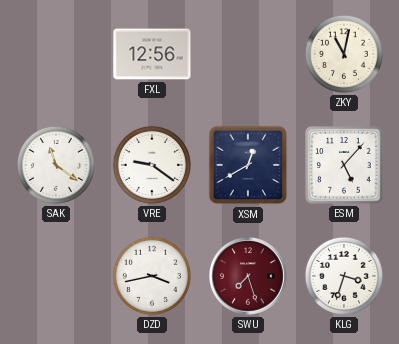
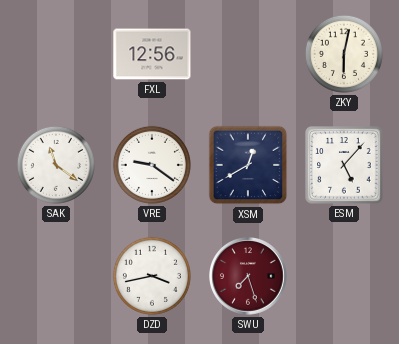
ZKY: 11:02 -> 6:02 (344, 54)
KLG: 3:33 -> none (344, 276)
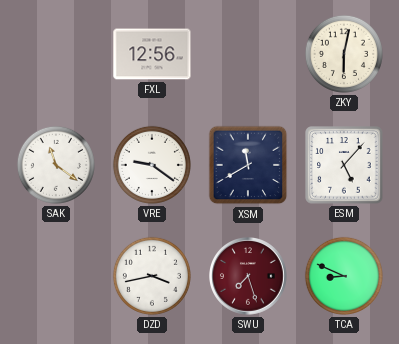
XSM: 12:40 -> 11:40 (248, 165)
TCA: none -> 8:49 (344, 276)
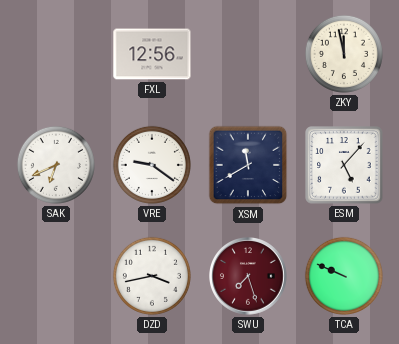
ZKY: 6:02 -> 11:58 (344, 54)
SAK: 11:21 -> 6:41 (56, 165)
TCA: 8:49 -> 9:49 (344, 276)
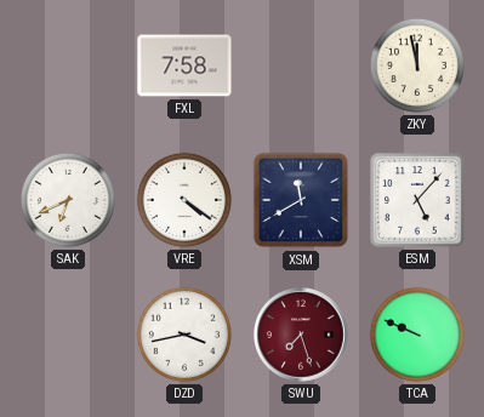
FXL: 12:56 -> 7:58 (184, 65)
VRE: 9:21 -> 4:21 (184, 200)
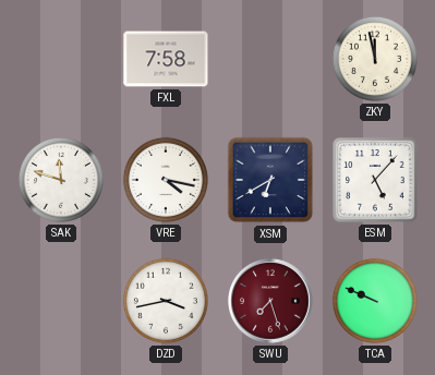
SAK: 6:41 -> 11:48 (61, 180)
VRE: 4:21 -> 4:17 (166, 180)
XSM: 11:40 -> 6:40 (270, 180)
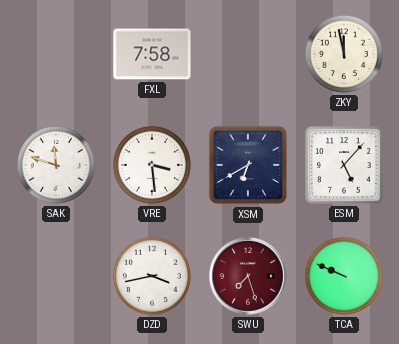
VRE: 4:17 -> 3:29 (152, 165)
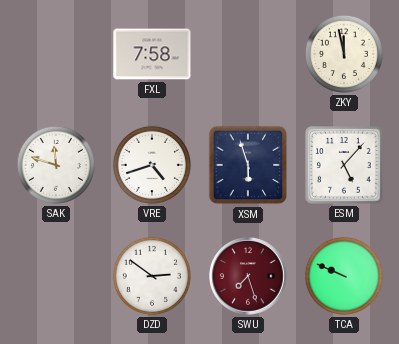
VRE: 3:29 -> 4:42 (152, 165)
XSM: 6:40 -> 5:57 (248, 165)
DZD: 3:43 -> 2:51 (152, 276)
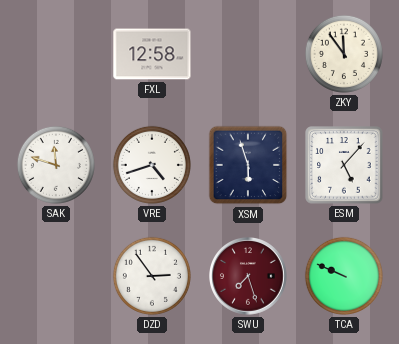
FXL: 7:58 -> 12:58 (152, 54)
ZKY: 11:58 -> 11:54 (344, 54)
DZD: 2:51 -> 2:54 (152, 276)
